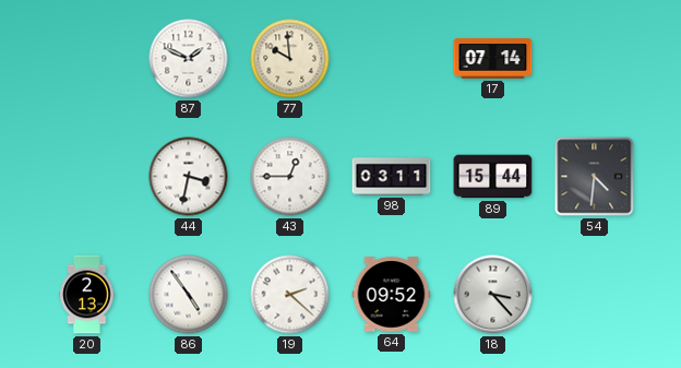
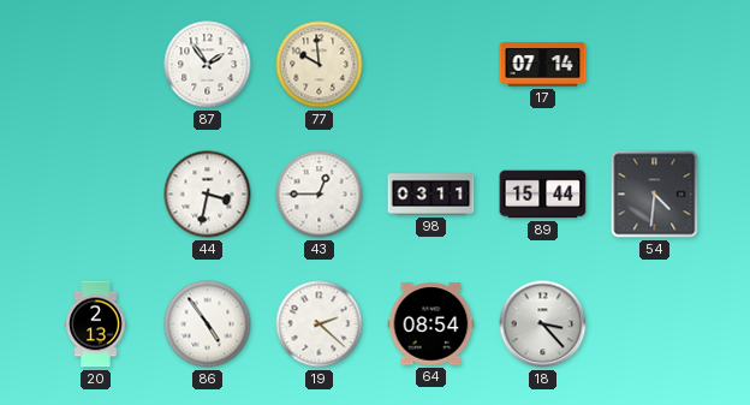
87: 1:49 -> 1:54 (208, 65)
64: 09:52 -> 08:54 (431, 324)
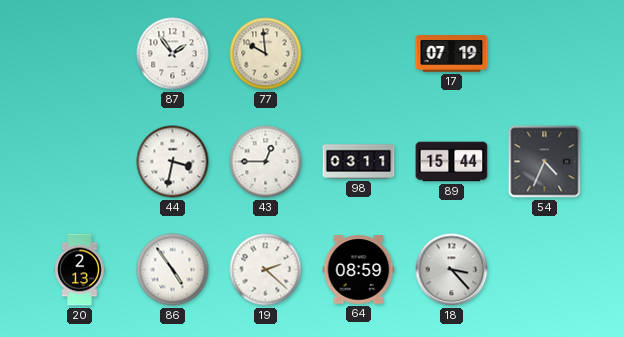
17: 07:14 -> 07:19 (452, 54)
54: 4:31 -> 4:34 (545, 162)
64: 08:54 -> 08:59 (359, 270)
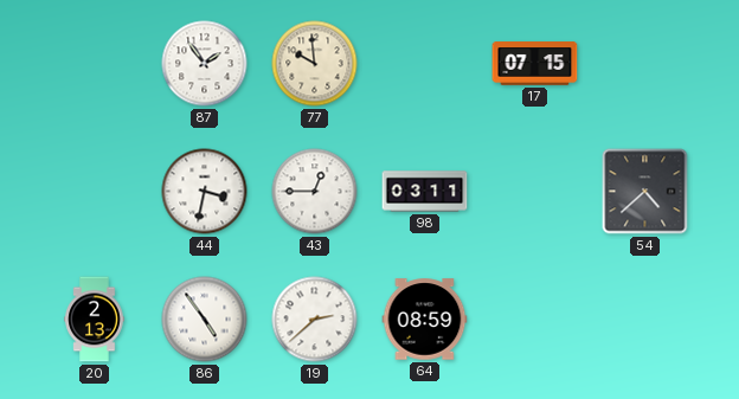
17: 07:19 -> 07:15 (535, 64)
89: 15:44 -> none (452, 162)
54: 4:34 -> 4:38 (645, 192)
19: 2:22 -> 2:38 (315, 320)
18: 3:23 -> none (452, 270)
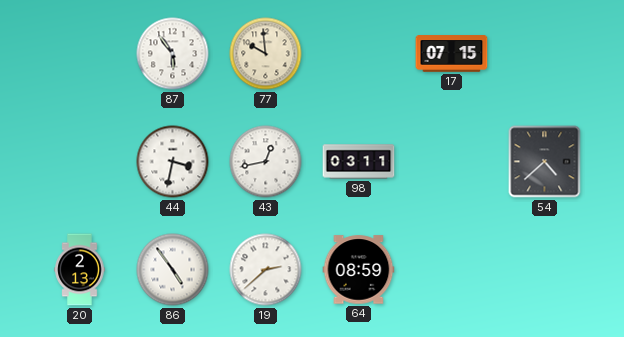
87: 1:54 -> 5:54 (173, 54)
43: 12:45 -> 12:43 (266, 162)
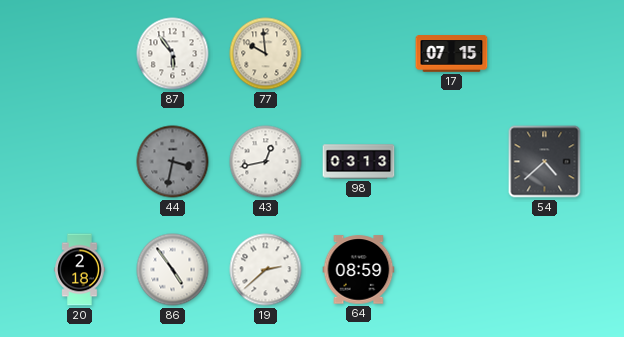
44 dial: white -> grey (173, 162)
98: 03:11 -> 03:13 (359, 162)
20: 2:13 -> 2:18 (80, 270)
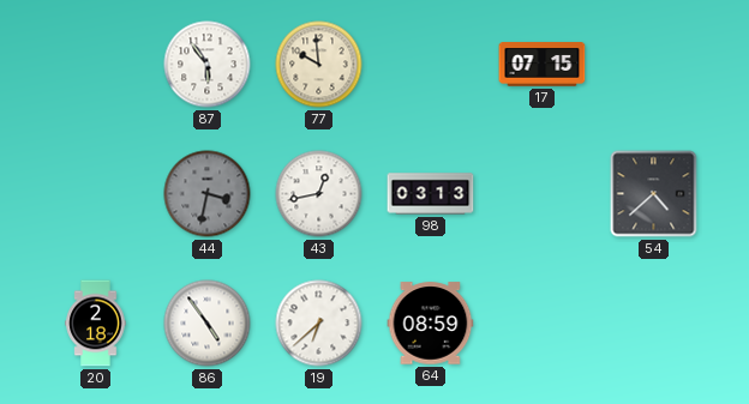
19: 2:38 -> 6:38 (319, 324)
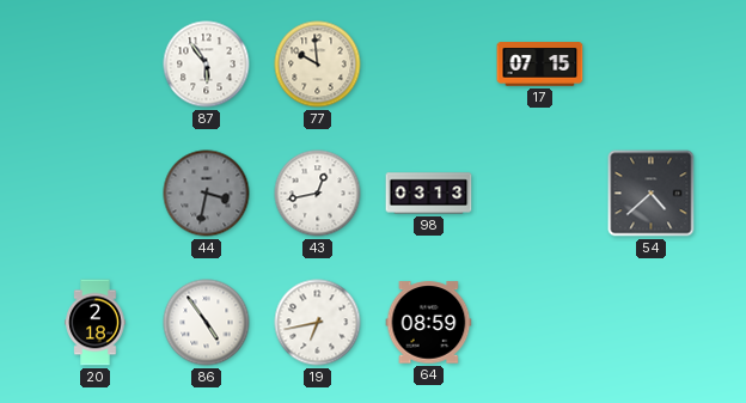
19: 6:38 -> 6:43 (318, 323)
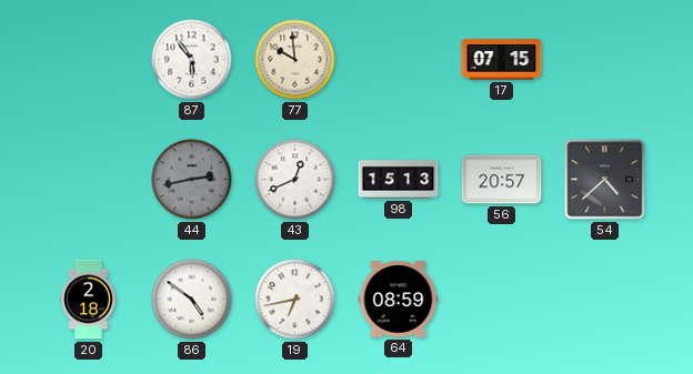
44: 3:32 -> 2:43 (192, 180)
43: 12:43 -> 12:41 (295, 180)
98: 03:13 -> 15:13 (399, 180)
56: none -> 20:57 (502, 180)
86: 4:54 -> 4:51 (192, 300)
